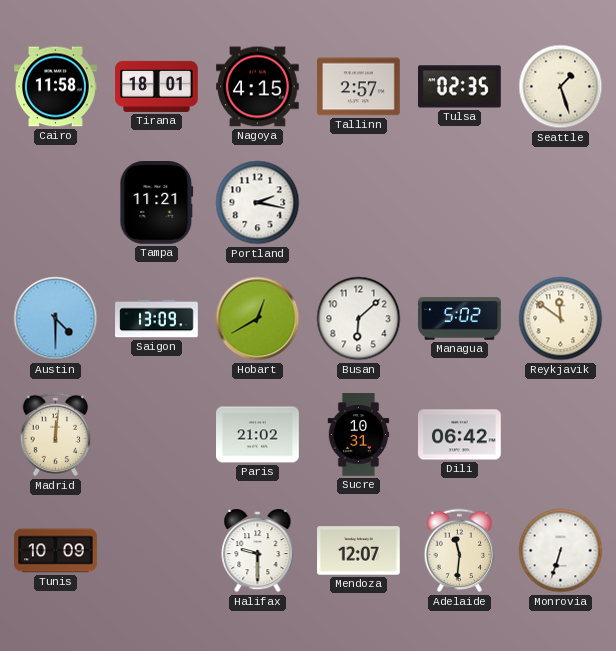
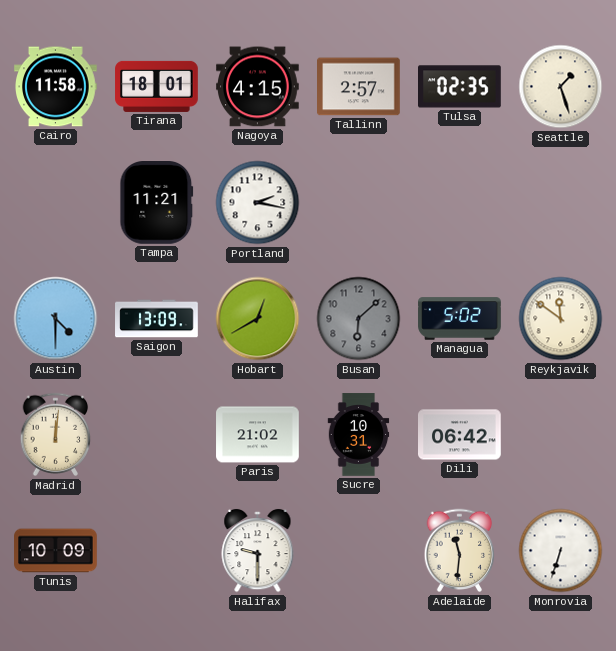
Busan dial: white -> grey (359, 319)
Mendoza: 12:07 -> none (359, 551)
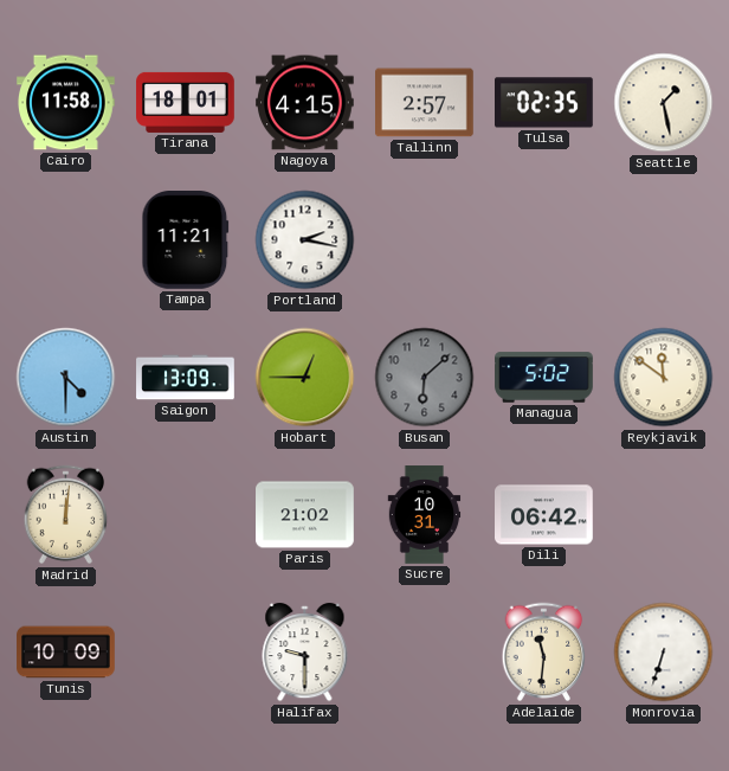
Seattle: 1:27 -> 1:28 (664, 103)
Hobart: 12:40 -> 12:45 (305, 378)
